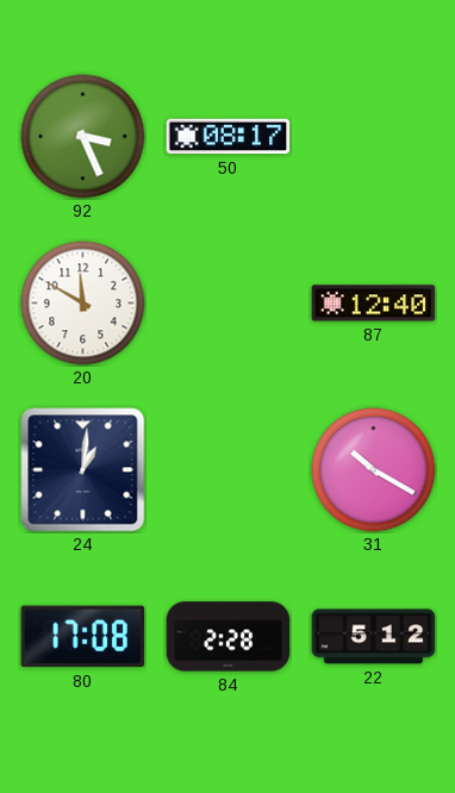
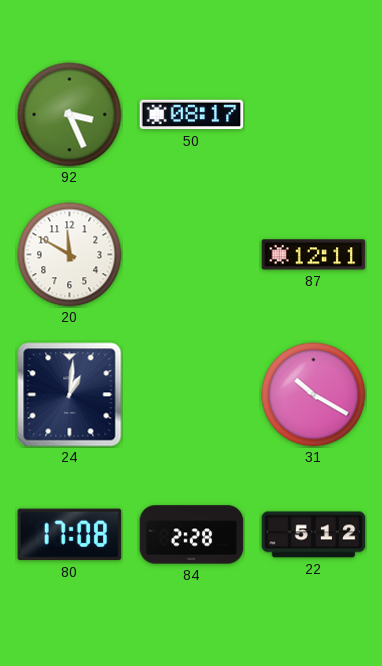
87: 12:40 -> 12:11 (314, 255)
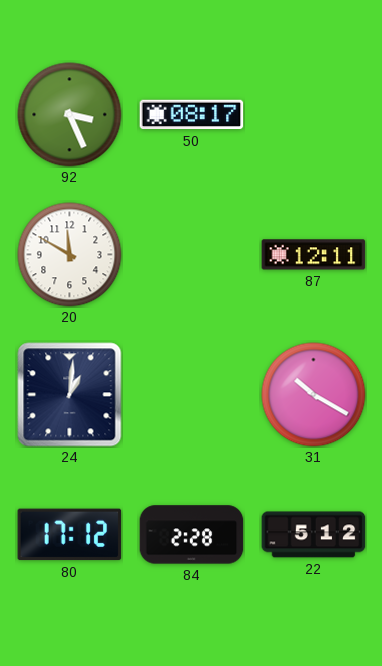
80: 17:08 -> 17:12 (70, 535)
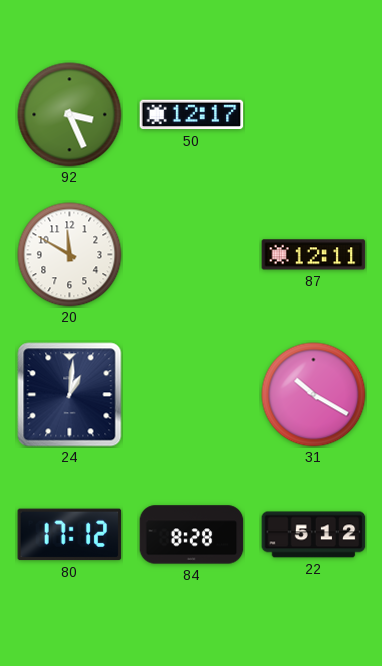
50: 08:17 -> 12:17 (192, 115)
84: 2:28 -> 8:28 (192, 535)
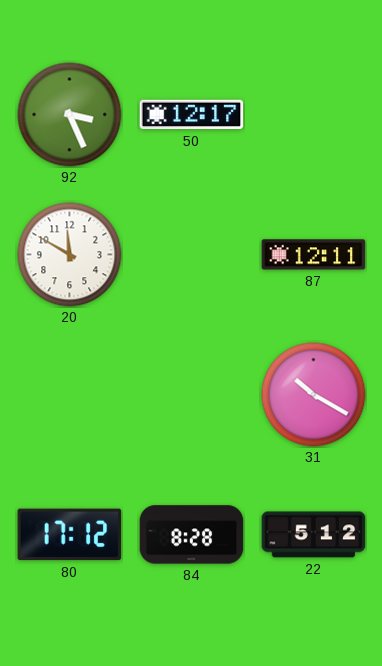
24: 1:01 -> none (70, 395)
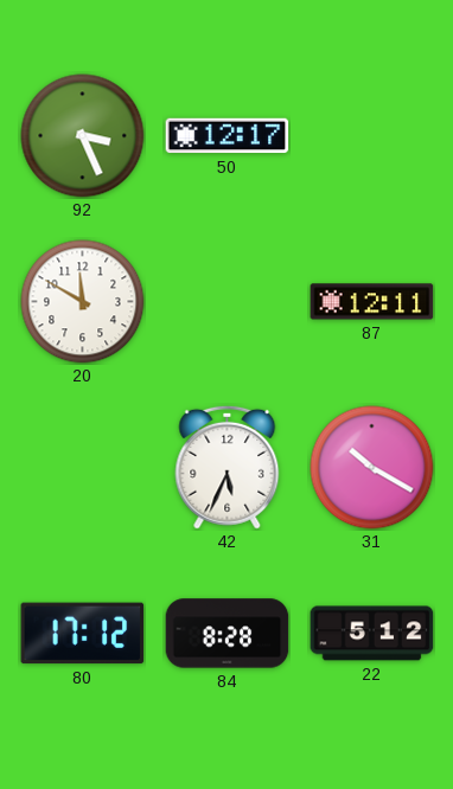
42: none -> 5:34 (228, 467)
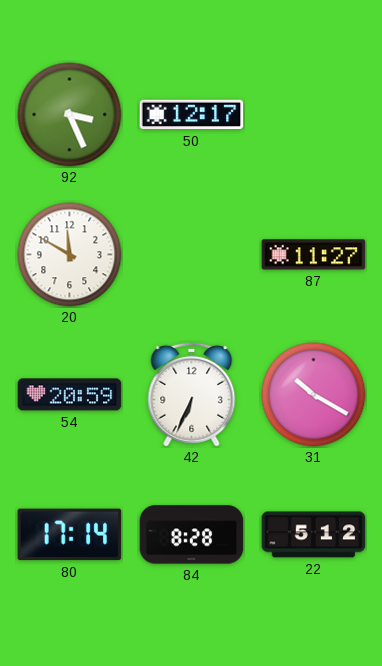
87: 12:11 -> 11:27 (314, 255)
54: none -> 20:59 (70, 395)
42: 5:34 -> 6:34 (192, 394)
80: 17:12 -> 17:14 (70, 535)
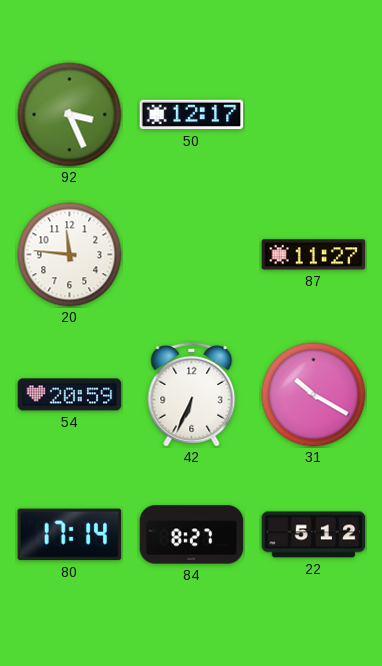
20: 11:50 -> 11:46 (70, 255)
84: 8:28 -> 8:27 (192, 535)
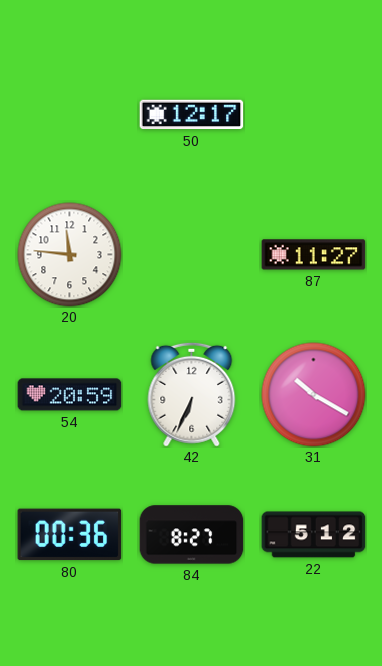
92: 3:26 -> none (70, 115)
80: 17:14 -> 00:36 (70, 535)
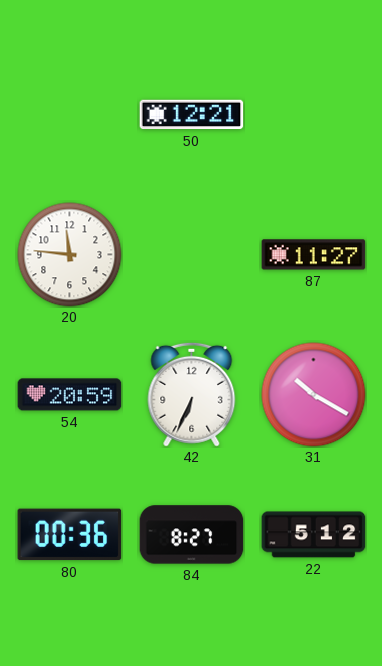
50: 12:17 -> 12:21 (192, 115)
